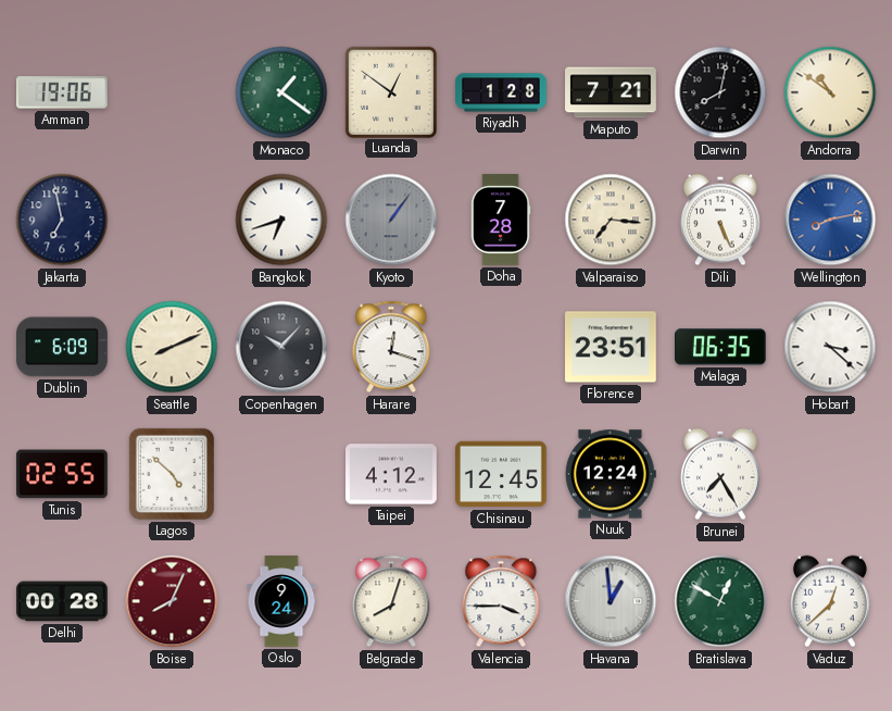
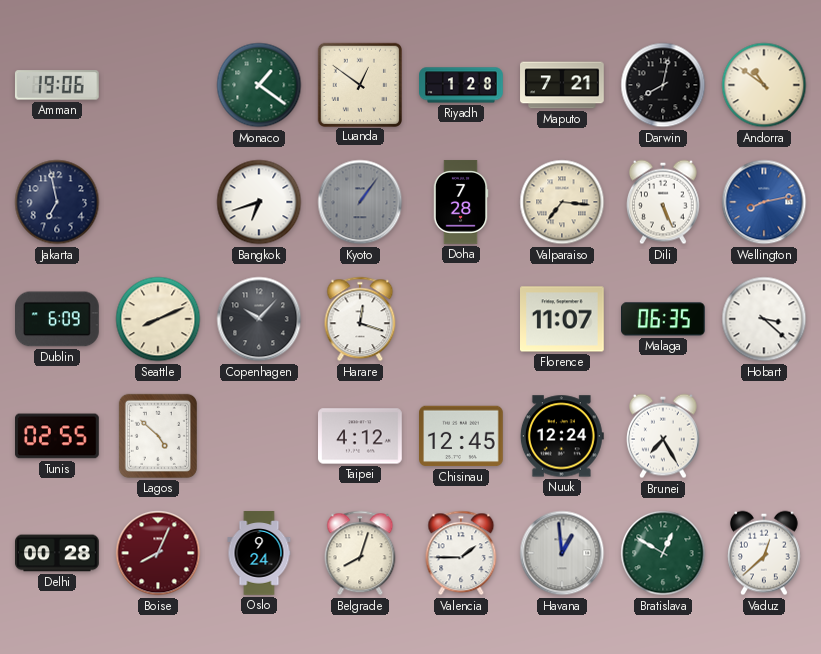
Florence: 23:51 -> 11:07 (563, 319)
Valencia: 3:45 -> 1:45 (461, 553)
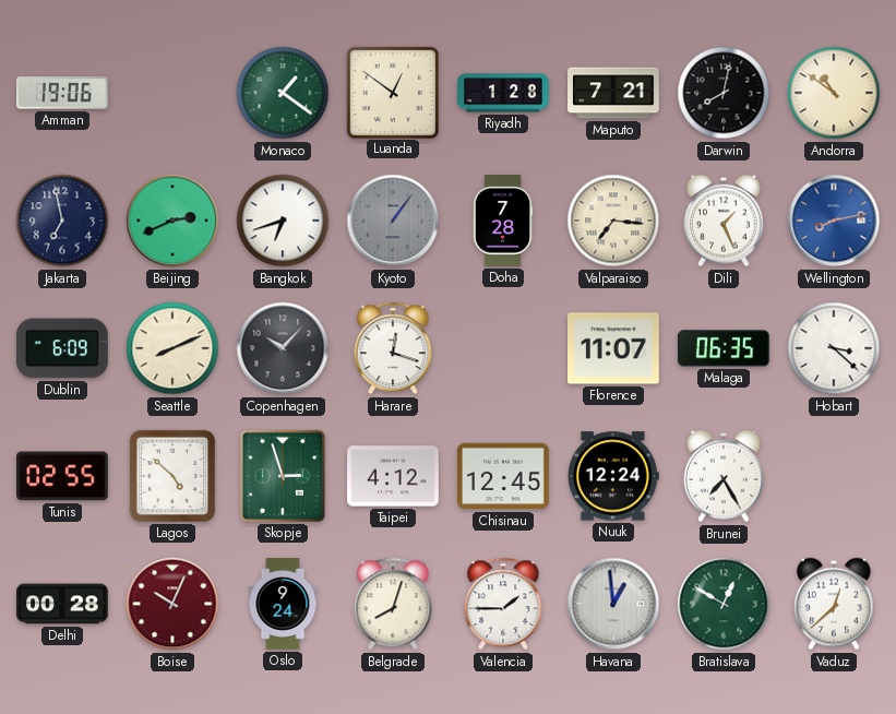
Beijing: none -> 2:41 (172, 221)
Dili: 5:26 -> 1:26 (725, 221)
Skopje: none -> 2:57 (283, 476)
Boise: 8:04 -> 10:04 (172, 604)
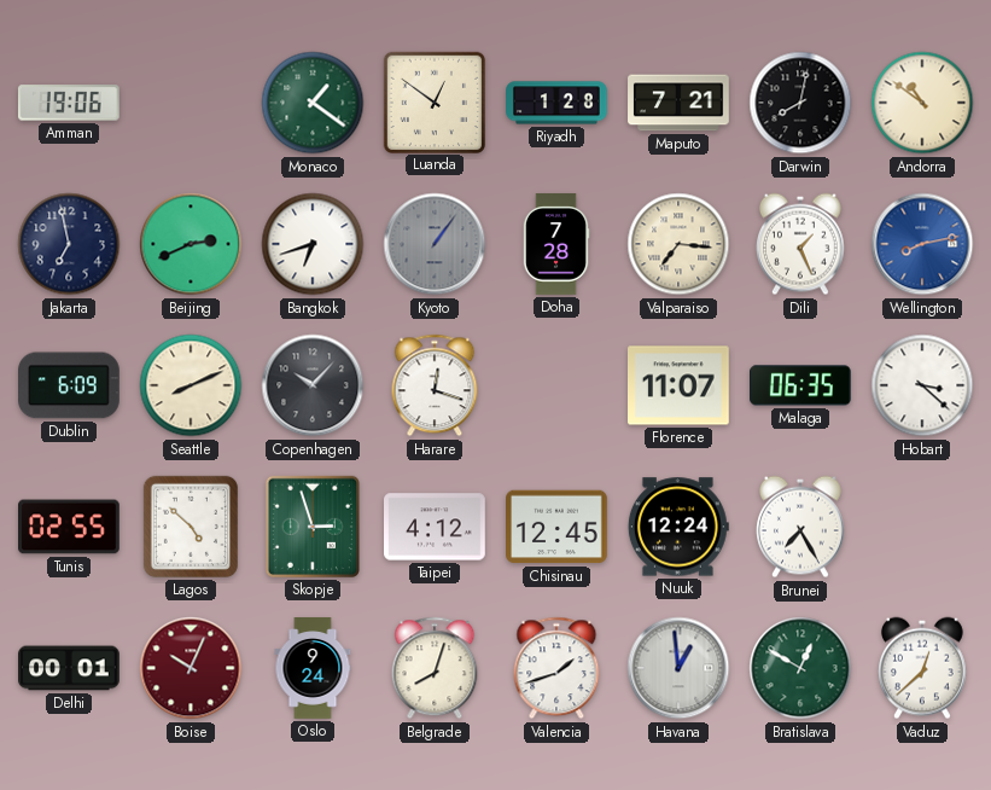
Delhi: 00:28 -> 00:01 (69, 668)
Valencia: 1:45 -> 1:42 (556, 668)
